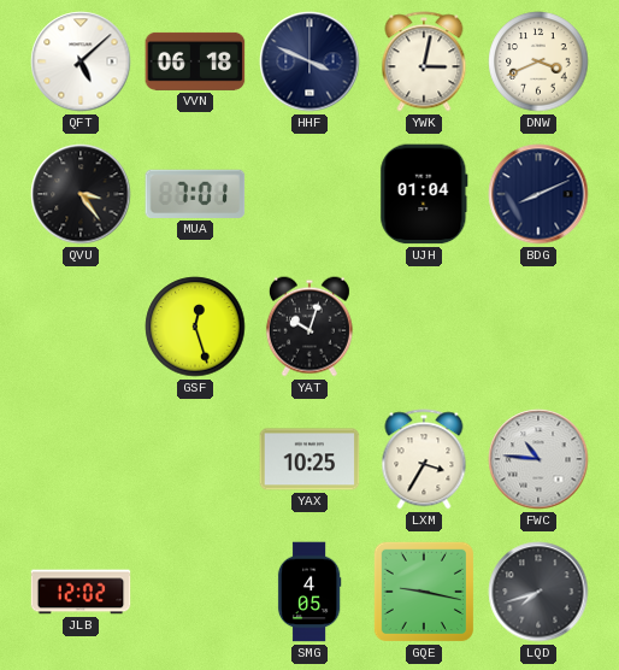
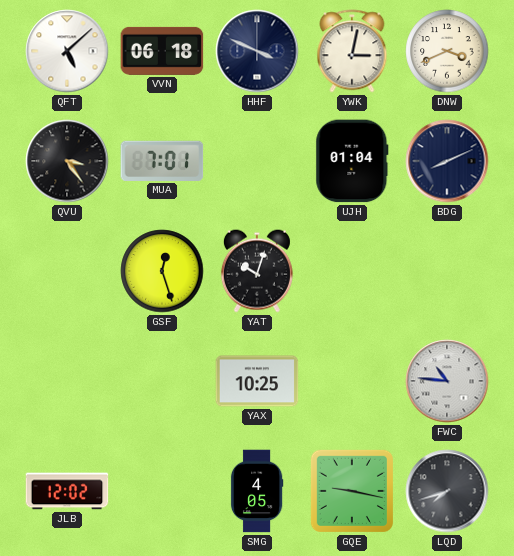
LXM: 3:35 -> none (424, 459)
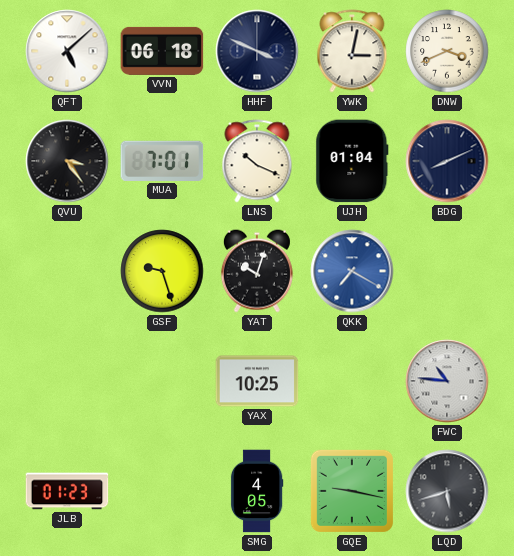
LNS: none -> 10:19 (257, 161)
GSF: 12:27 -> 9:27 (162, 271)
QKK: none -> 7:20 (352, 271)
JLB: 12:02 -> 01:23 (67, 491)
LQD: 7:42 -> 5:42 (447, 491)
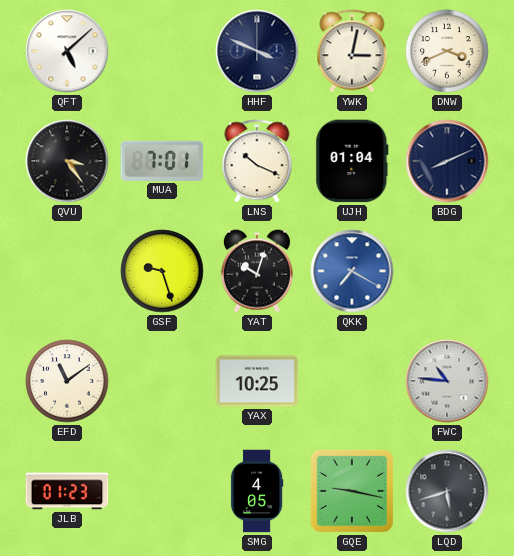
VVN: 06:18 -> none (162, 51)
EFD: none -> 11:09 (67, 381)
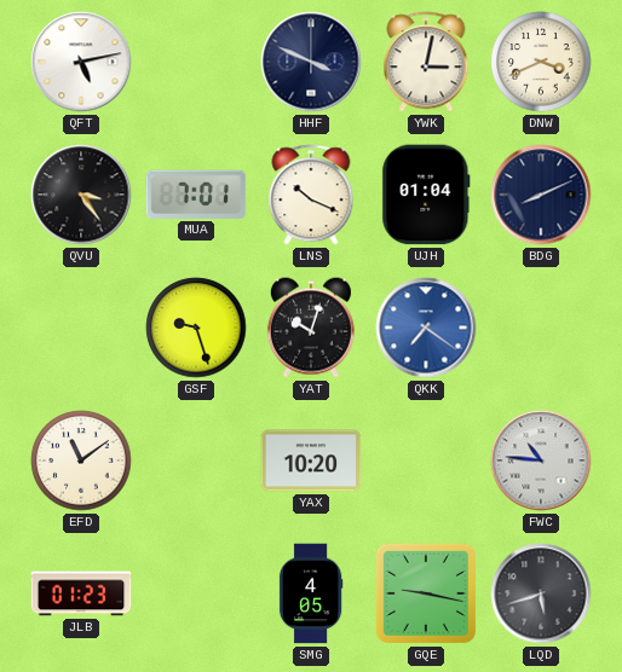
QFT: 5:08 -> 5:13 (81, 62)
QKK: 7:20 -> 7:21 (426, 328)
YAX: 10:25 -> 10:20 (311, 460)
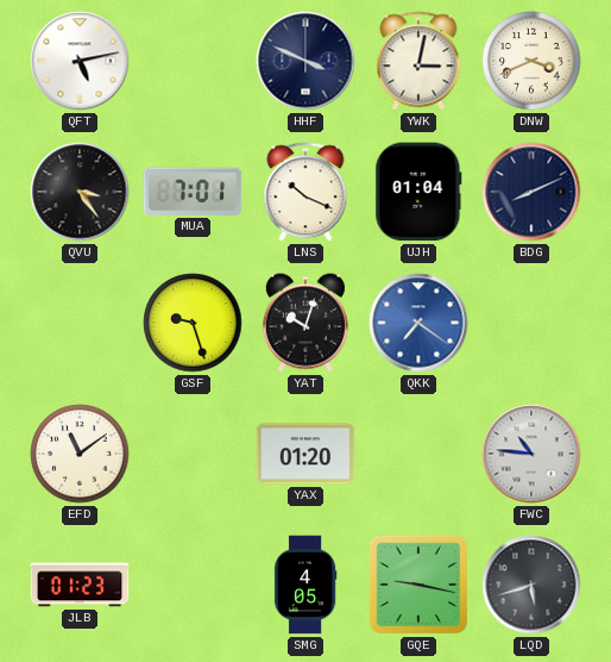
YAX: 10:20 -> 01:20 (305, 454)
